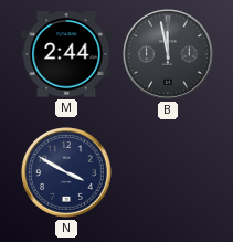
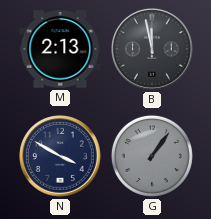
M: 2:44 -> 2:13 (60, 49)
G: none -> 1:06 (152, 156)
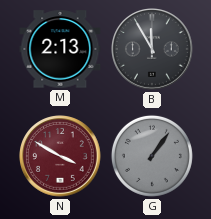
B: 11:58 -> 11:55 (153, 50)
N dial: navy -> burgundy (61, 157)
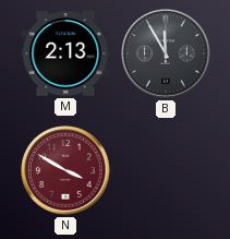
G: 1:06 -> none (152, 156)
